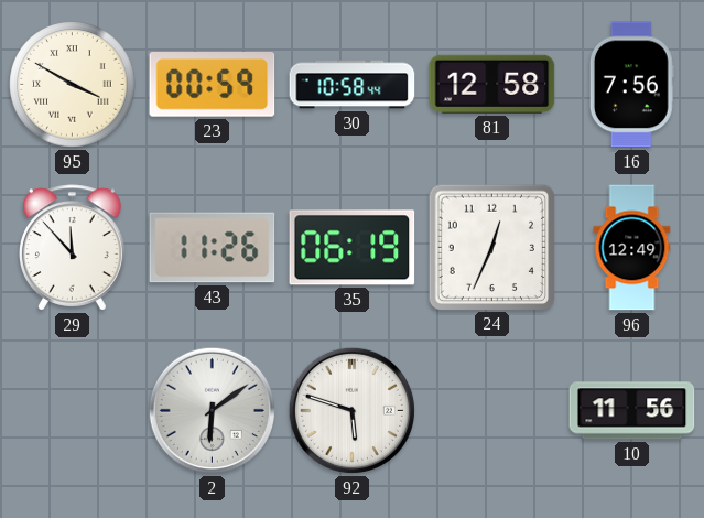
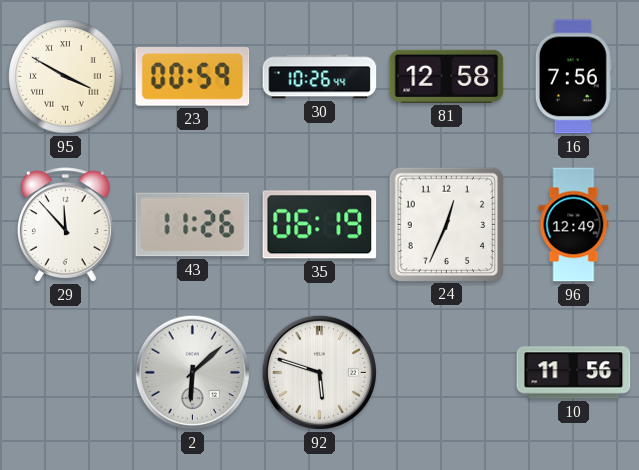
30: 10:58 -> 10:26 (320, 77)
2: 6:09 -> 6:08 (192, 372)
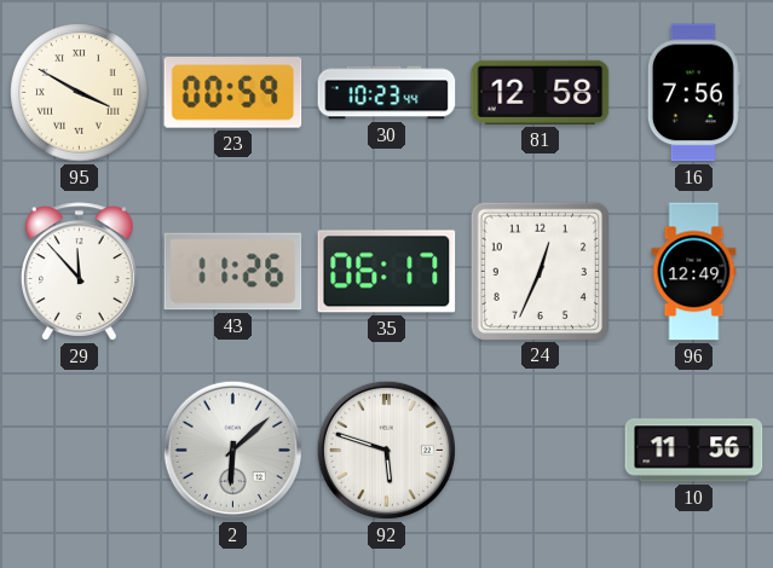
30: 10:26 -> 10:23 (387, 93)
35: 06:19 -> 06:17 (387, 272)
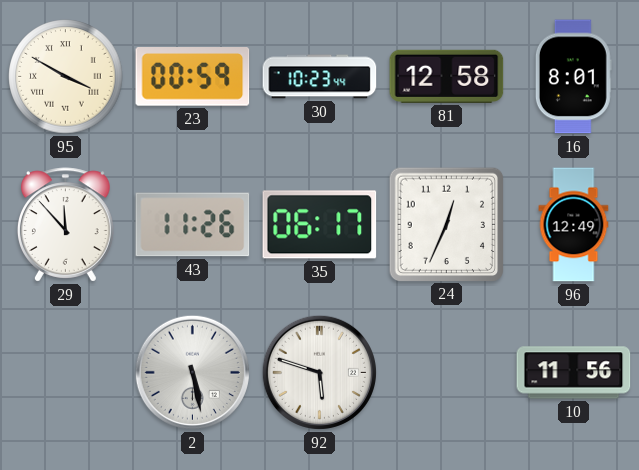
16: 7:56 -> 8:01 (573, 77)
2: 6:08 -> 5:28 (192, 372)
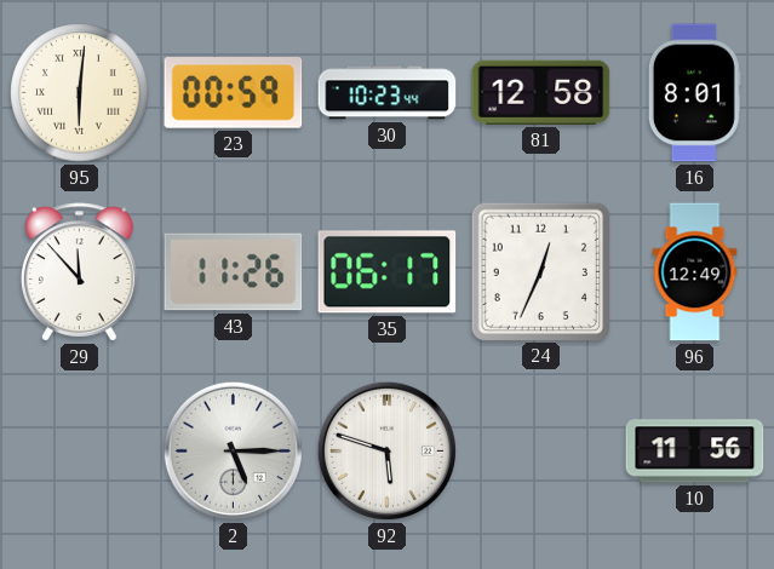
95: 3:50 -> 6:01 (80, 93)
2: 5:28 -> 5:15 (233, 450)
